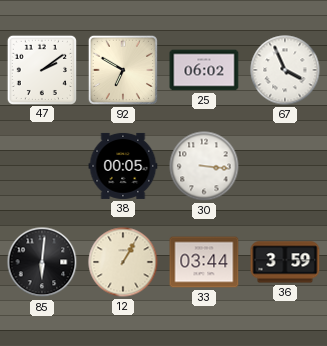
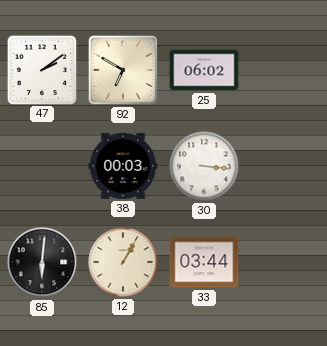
67: 3:56 -> none (285, 70)
38: 00:05 -> 00:03 (123, 166)
36: 3:59 -> none (285, 262)
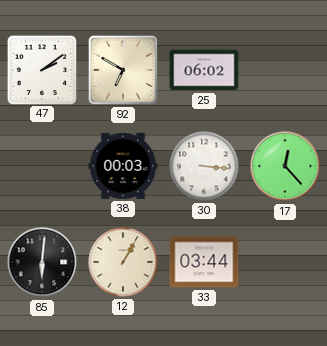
17: none -> 12:23 (285, 166)
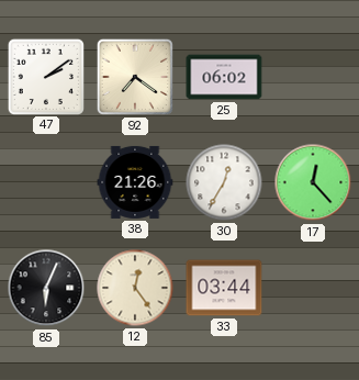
92: 6:50 -> 7:21 (135, 77)
38: 00:03 -> 21:26 (135, 182)
30: 3:16 -> 12:35 (224, 182)
85: 6:01 -> 6:04 (46, 288)
12: 1:05 -> 12:24 (135, 288)
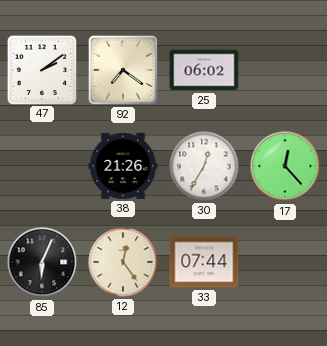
33: 03:44 -> 07:44 (204, 262)
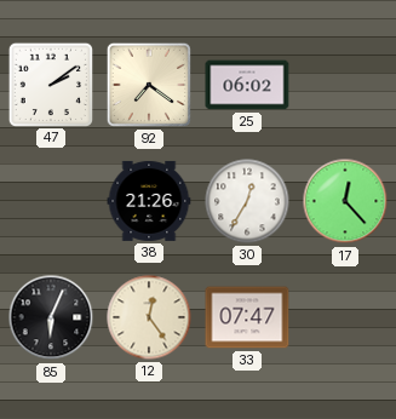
33: 07:44 -> 07:47 (247, 317)
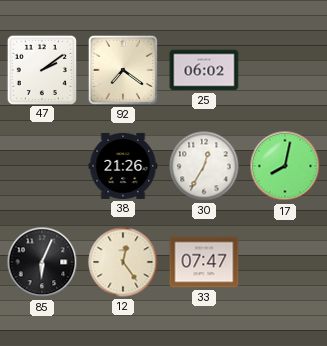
17: 12:23 -> 8:02 (285, 166)
